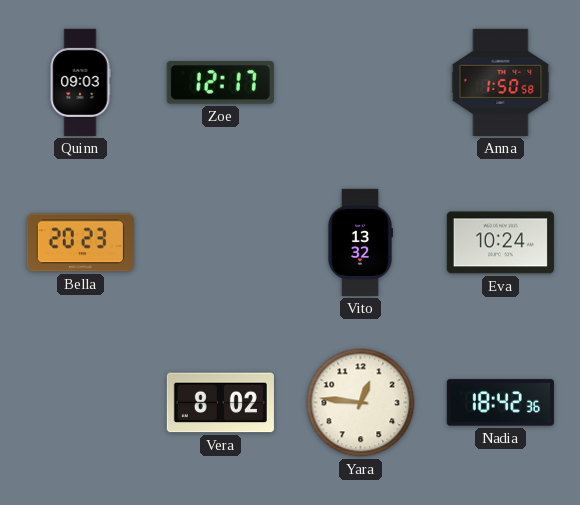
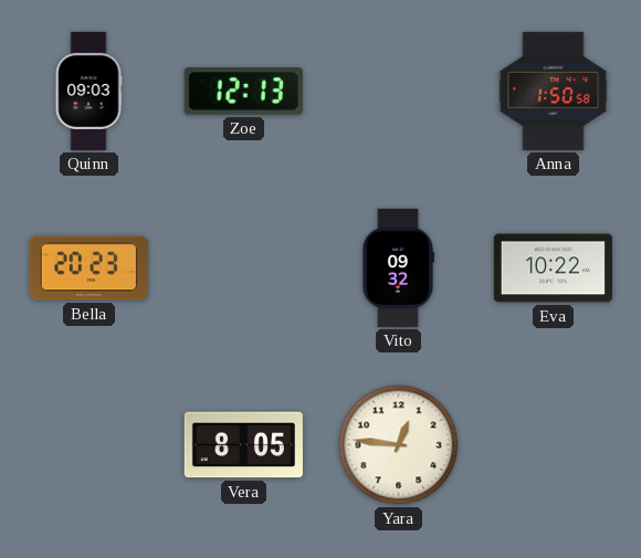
Zoe: 12:17 -> 12:13 (243, 92)
Vito: 13:32 -> 09:32 (398, 267)
Eva: 10:24 -> 10:22 (553, 269)
Vera: 8:02 -> 8:05 (243, 445)
Nadia: 18:42 -> none (500, 403)
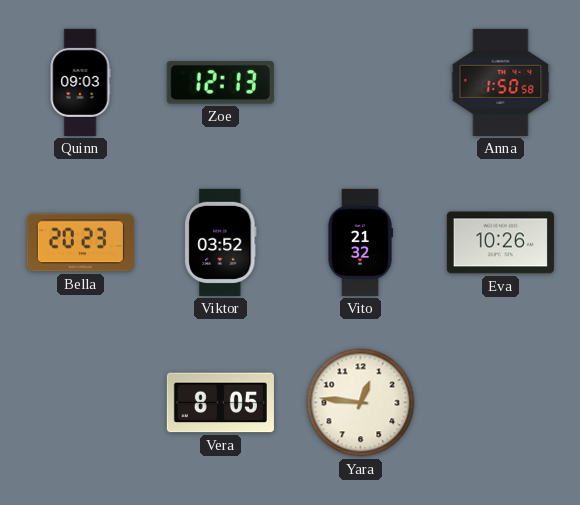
Viktor: none -> 03:52 (221, 242)
Vito: 09:32 -> 21:32 (360, 242)
Eva: 10:22 -> 10:26 (500, 243)
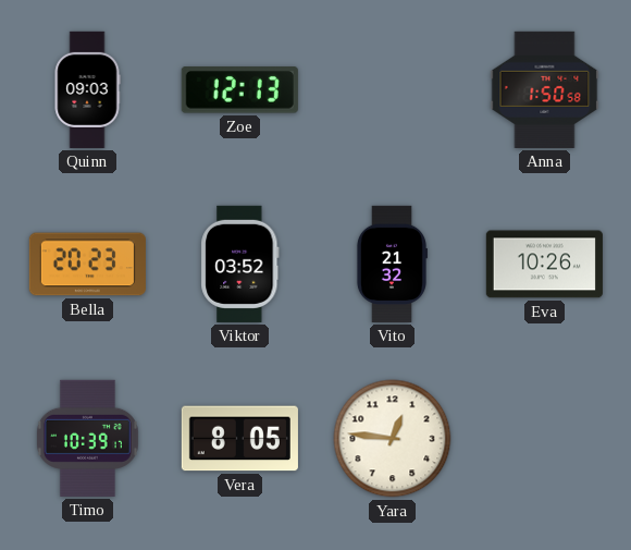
Timo: none -> 10:39 (87, 438)
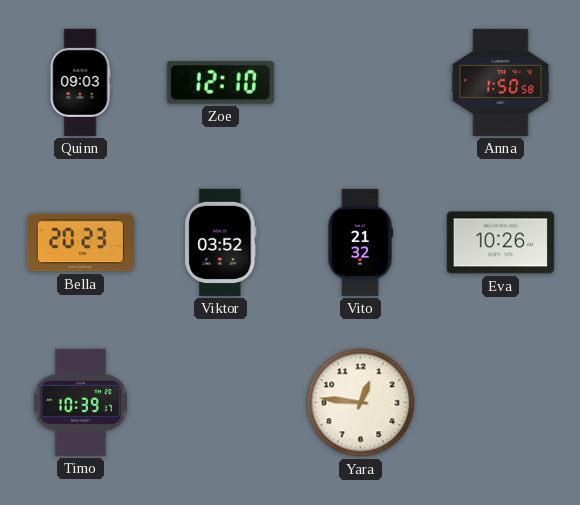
Zoe: 12:13 -> 12:10 (220, 83)
Vera: 8:05 -> none (239, 439)
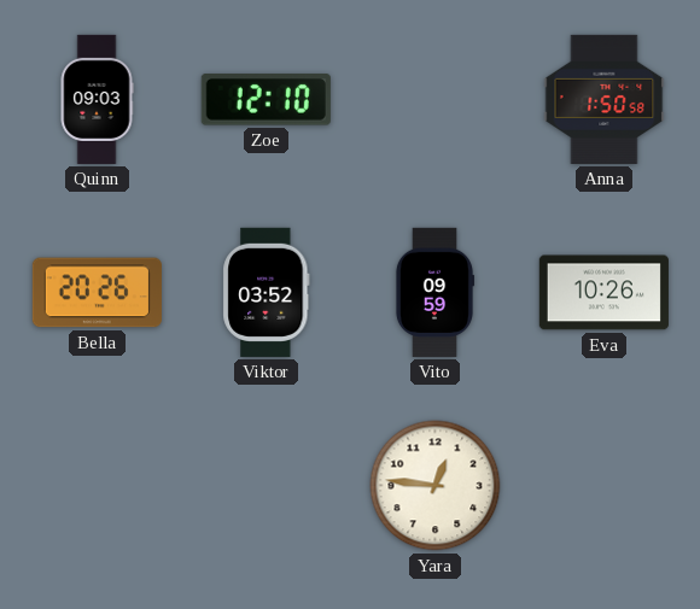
Bella: 20:23 -> 20:26 (97, 293)
Vito: 21:32 -> 09:59 (434, 292)
Timo: 10:39 -> none (80, 402)
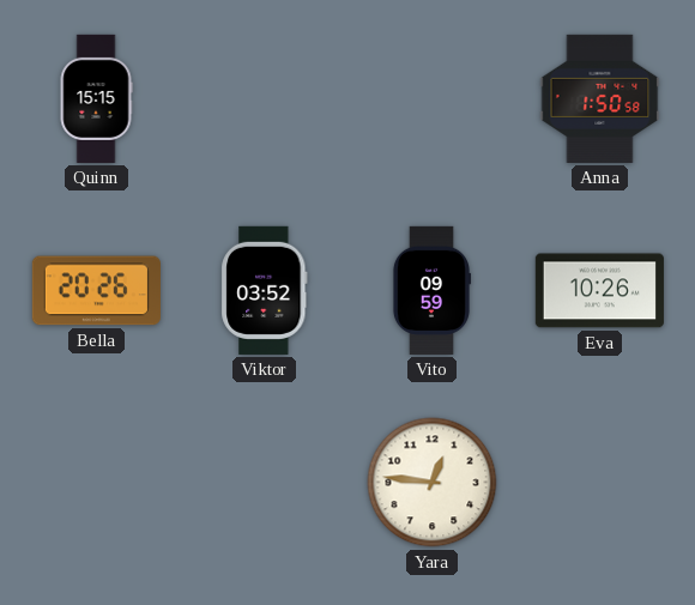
Quinn: 09:03 -> 15:15 (96, 98)
Zoe: 12:10 -> none (266, 100)
